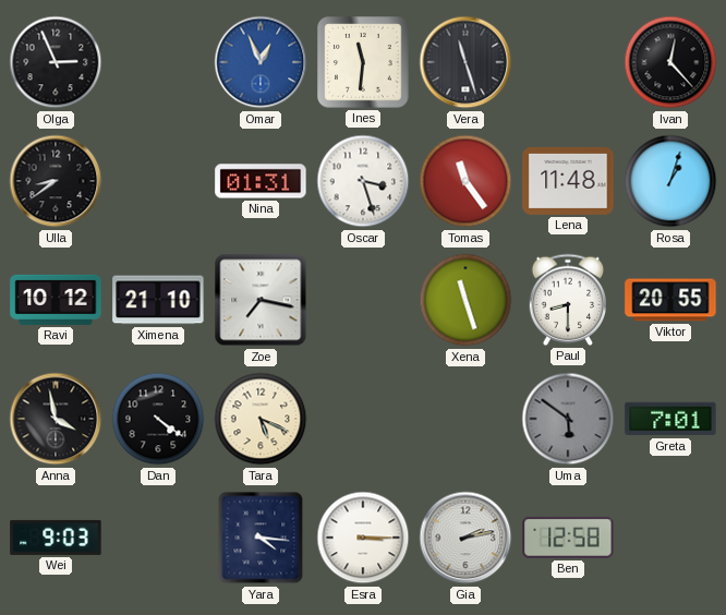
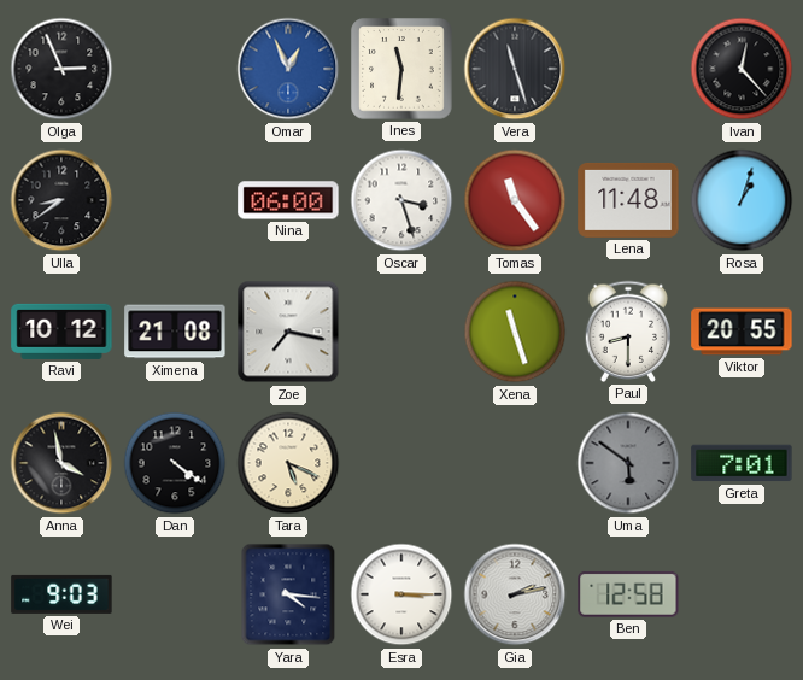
Nina: 01:31 -> 06:00 (288, 200)
Ximena: 21:10 -> 21:08 (175, 332)
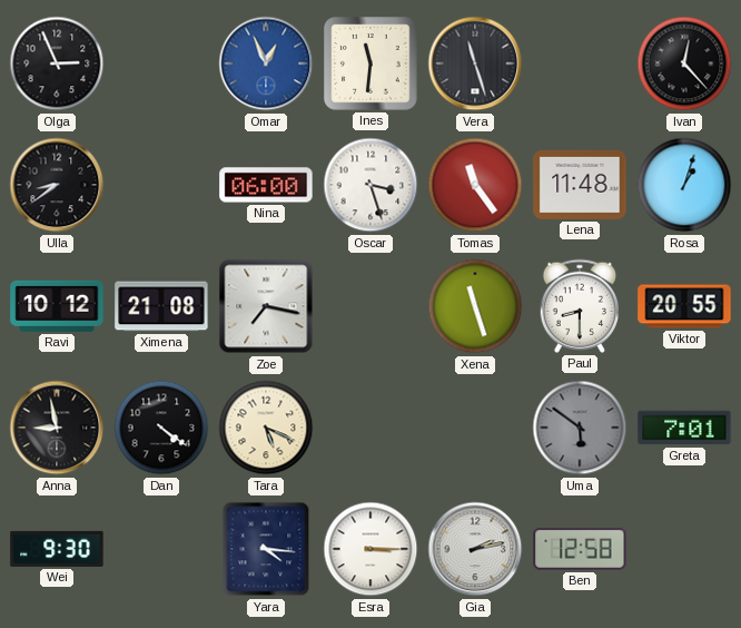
Anna: 3:58 -> 8:58 (57, 428)
Wei: 9:03 -> 9:30 (57, 549)
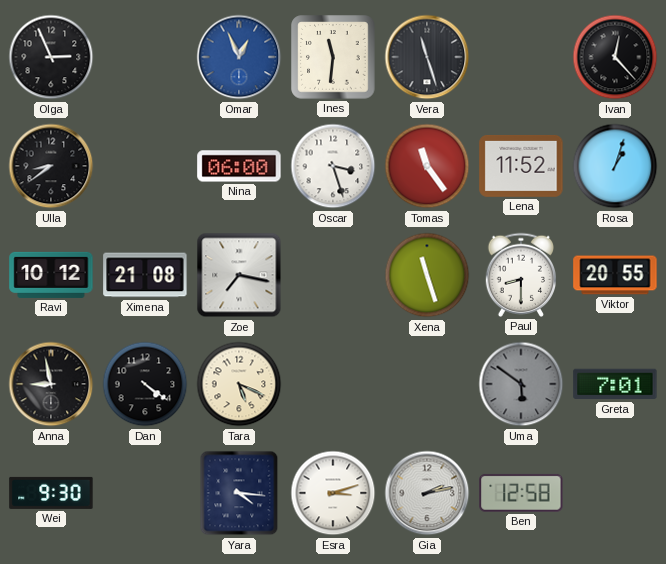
Lena: 11:48 -> 11:52 (521, 166)
Esra: 3:15 -> 3:12 (333, 493)
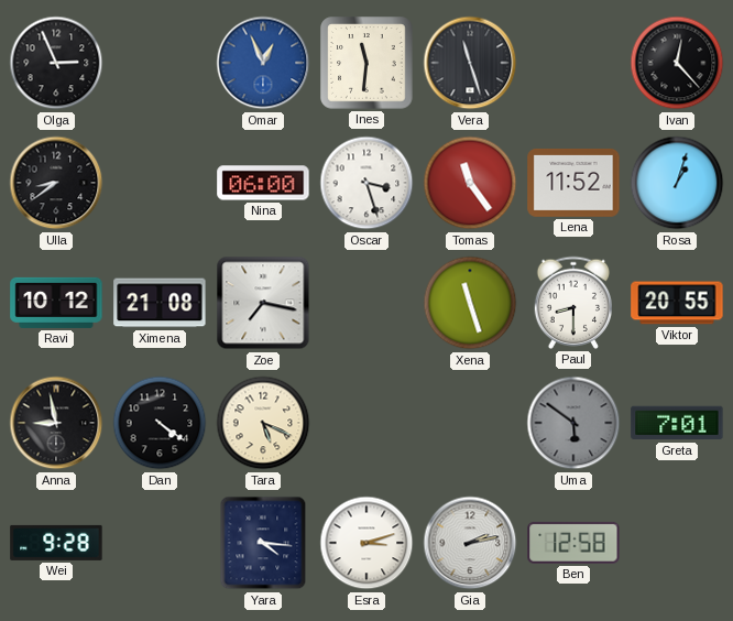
Wei: 9:30 -> 9:28 (56, 543)
